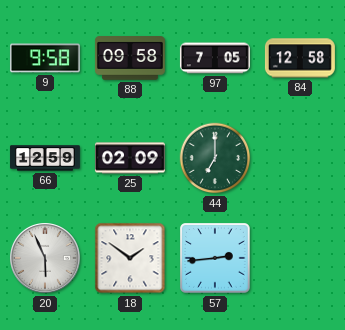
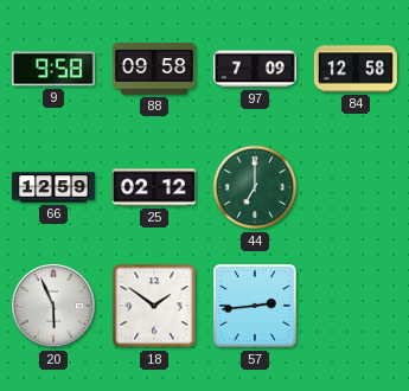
97: 7:05 -> 7:09 (255, 69)
25: 02:09 -> 02:12 (154, 187)
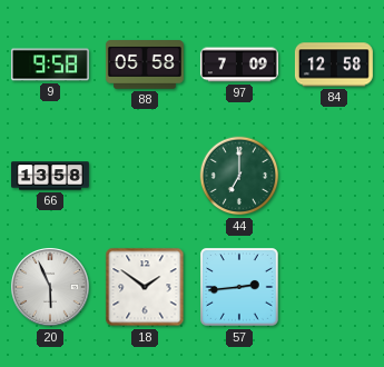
88: 09:58 -> 05:58 (145, 65)
66: 12:59 -> 13:58 (50, 176)
25: 02:12 -> none (154, 187)
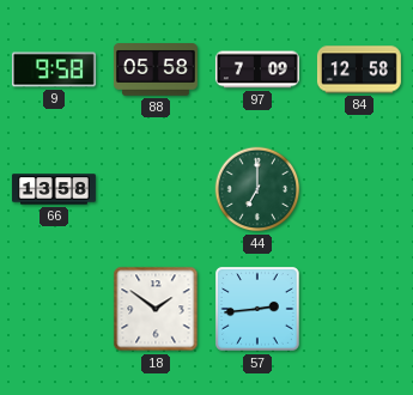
20: 5:56 -> none (51, 288)
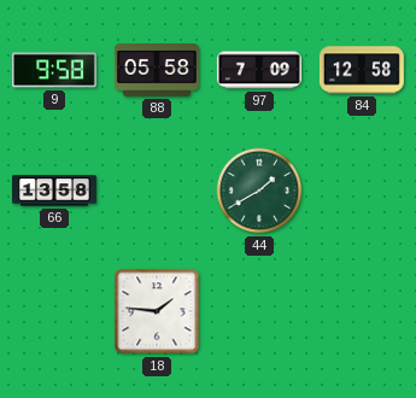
44: 7:00 -> 1:40 (259, 191)
18: 1:51 -> 1:46 (157, 311)
57: 2:44 -> none (259, 310)
